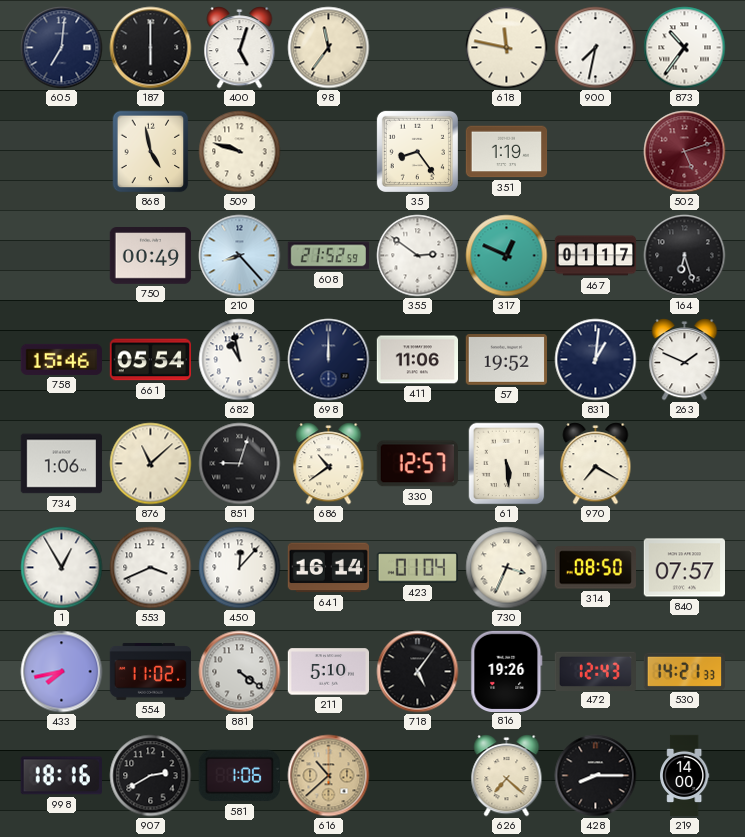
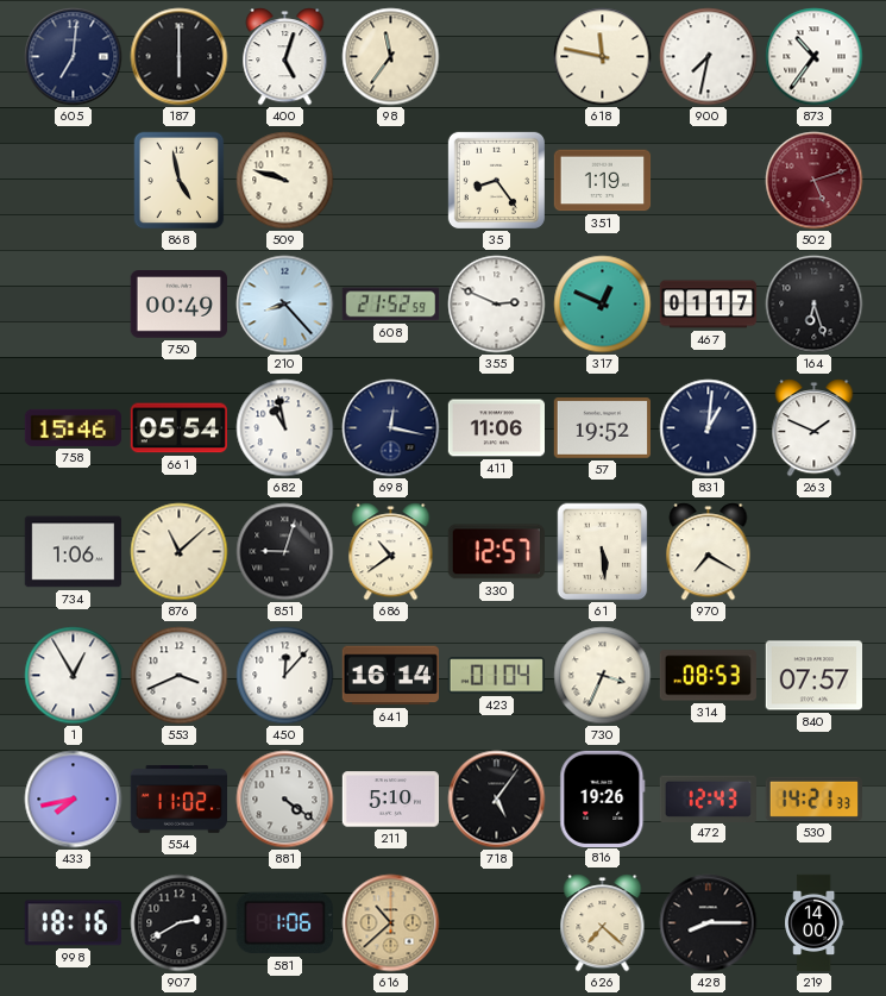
355: 2:51 -> 2:49 (497, 305)
698: 12:00 -> 12:17 (391, 428)
314: 08:50 -> 08:53 (708, 676)
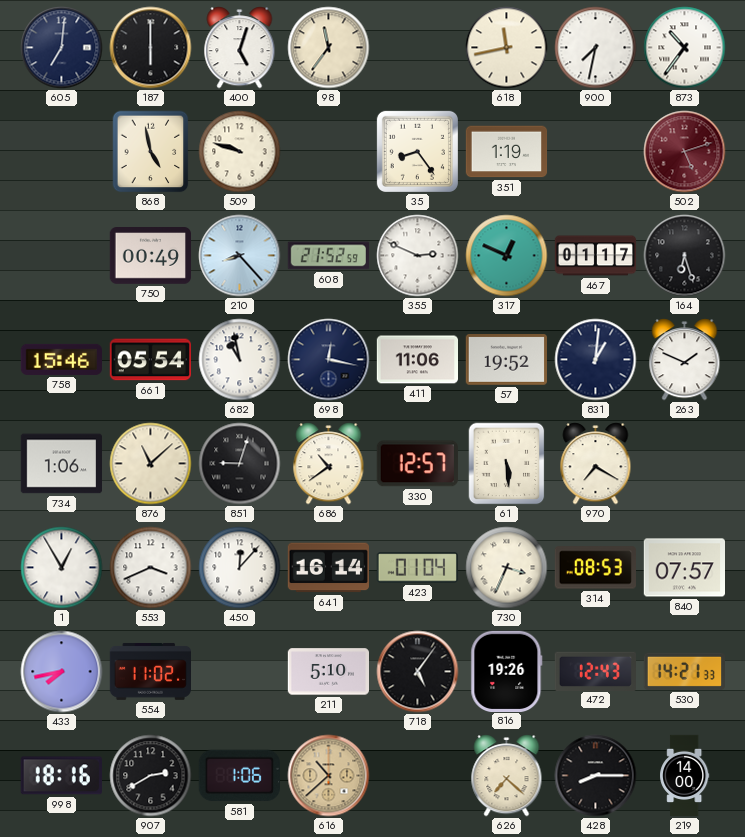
618: 11:47 -> 11:43 (507, 48)
881: 4:21 -> none (285, 800)
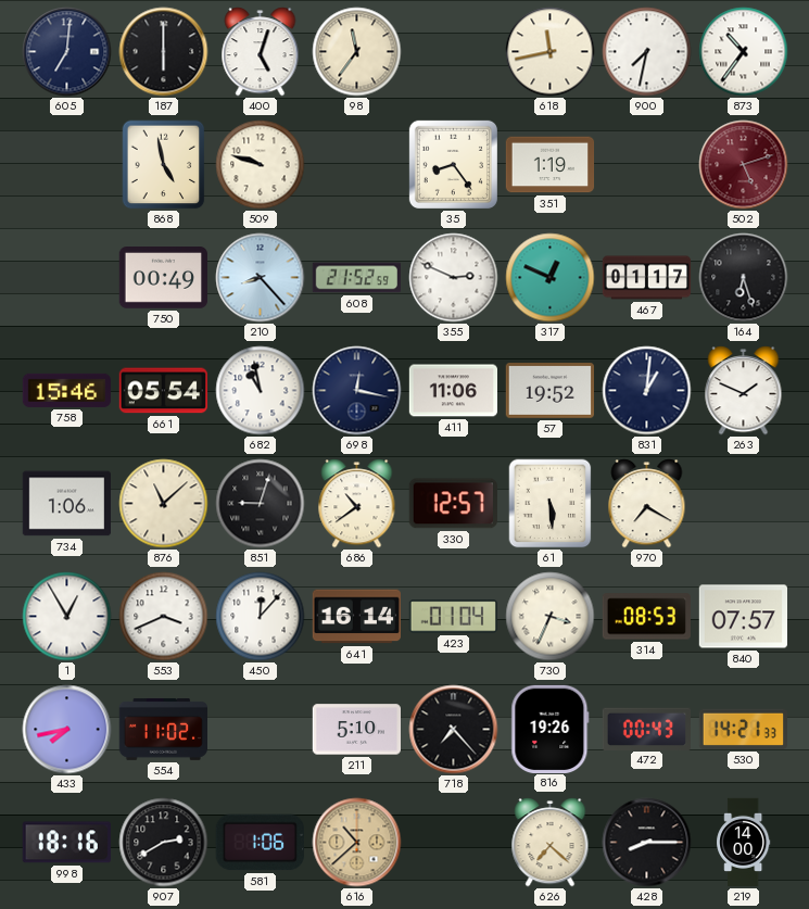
718: 5:06 -> 7:23 (454, 730)
472: 12:43 -> 00:43 (646, 729)
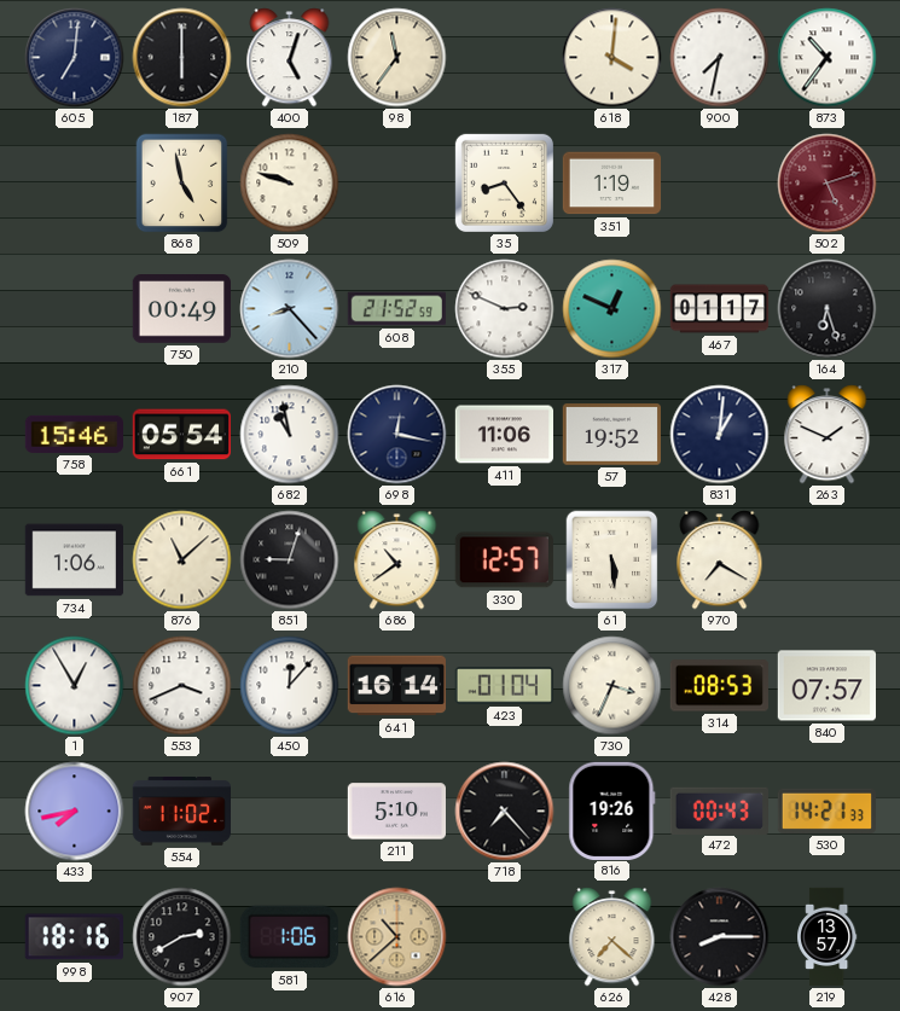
618: 11:43 -> 4:01 (612, 58)
219: 14:00 -> 13:57 (828, 937)
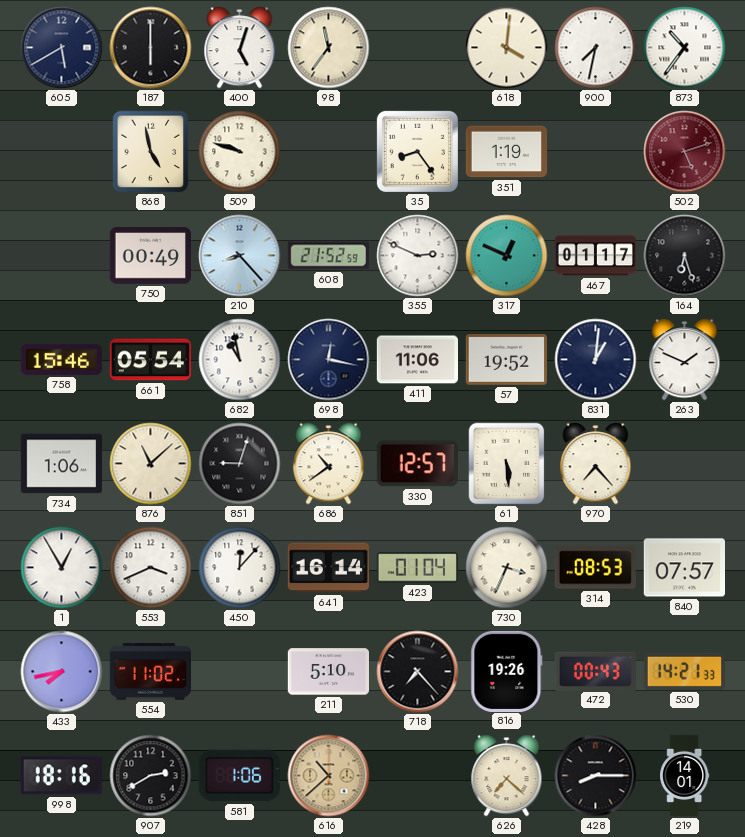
605: 7:01 -> 5:40 (62, 48)
970: 7:20 -> 7:23 (596, 464)
219: 13:57 -> 14:01 (685, 776)
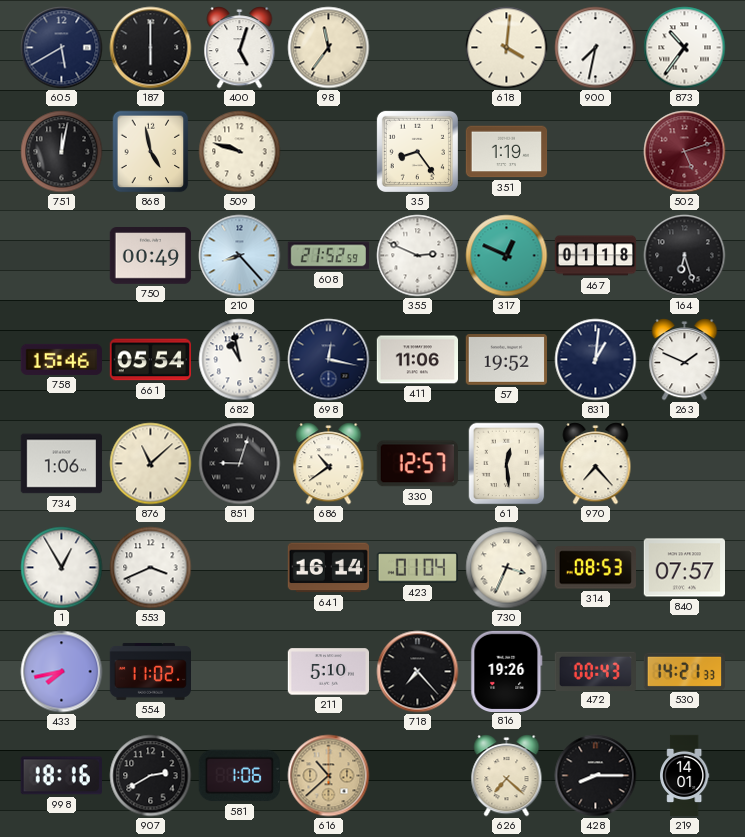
751: none -> 12:02 (62, 152)
467: 01:17 -> 01:18 (596, 256)
61: 5:29 -> 12:29 (507, 464)
450: 12:07 -> none (240, 568)
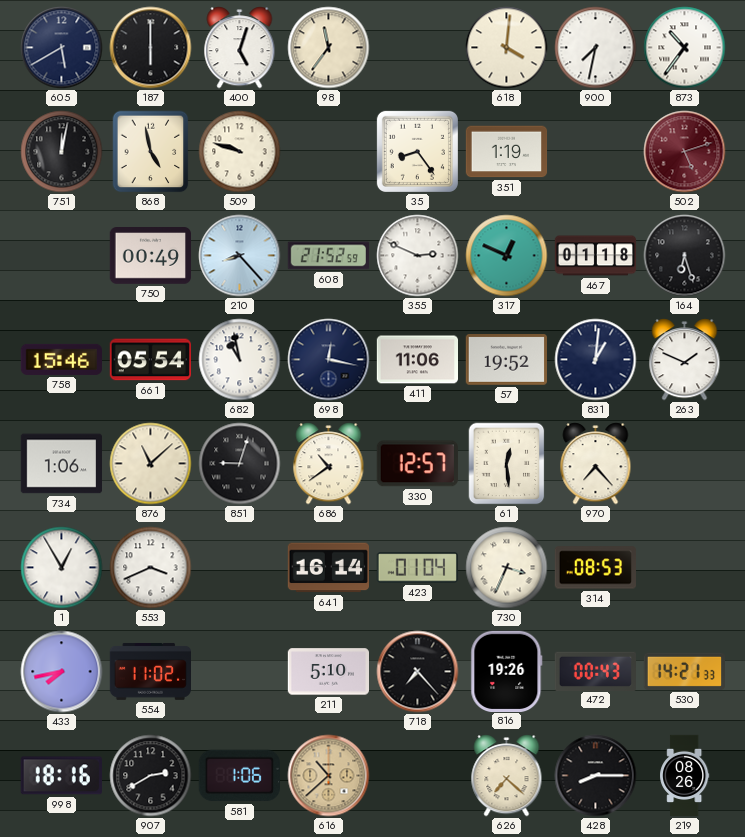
840: 07:57 -> none (684, 568)
219: 14:01 -> 08:26 (685, 776)
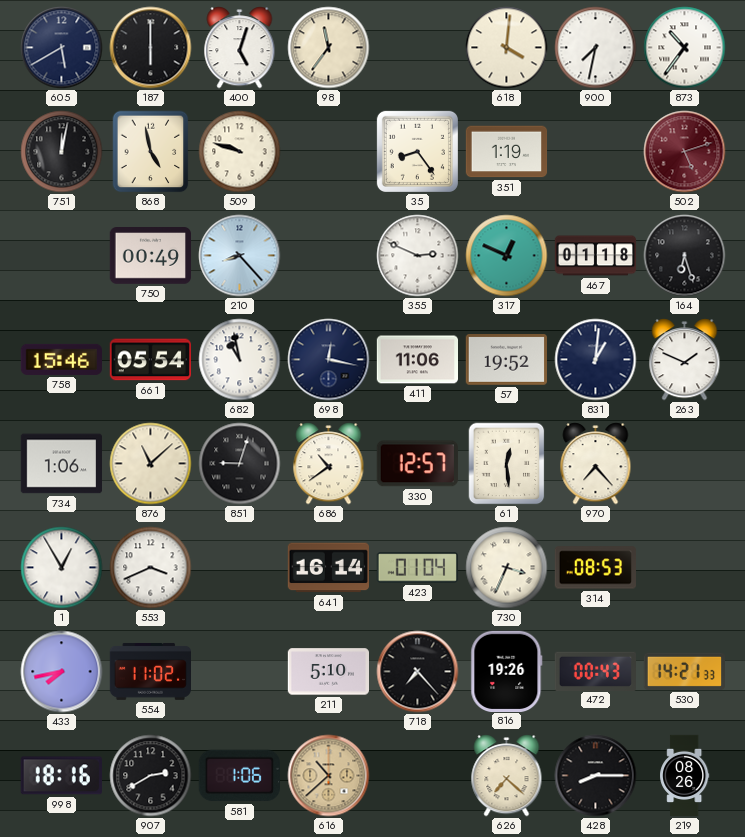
608: 21:52 -> none (328, 256)
